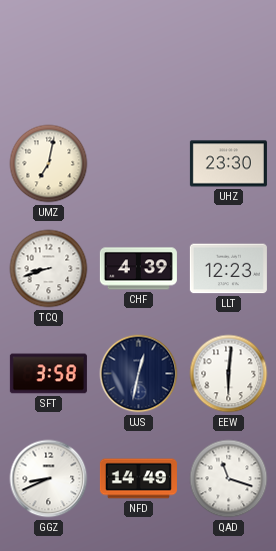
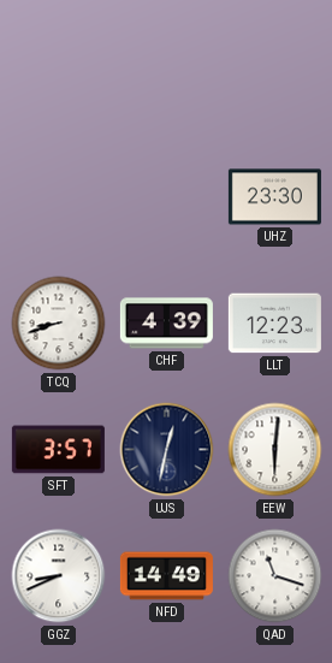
UMZ: 7:02 -> none (49, 164)
SFT: 3:58 -> 3:57 (58, 450)
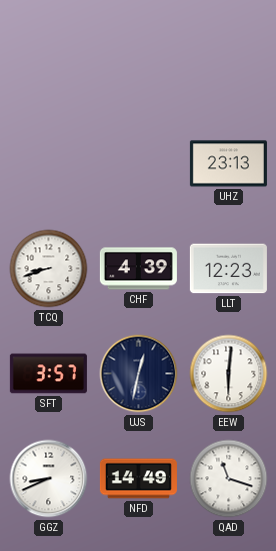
UHZ: 23:30 -> 23:13 (228, 164)
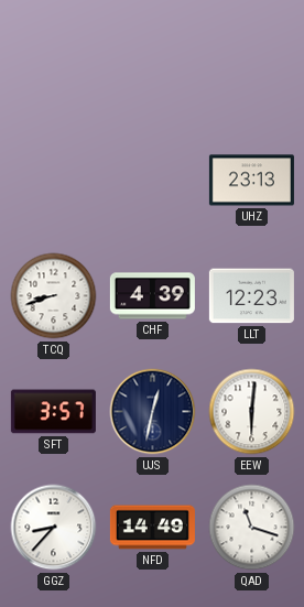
GGZ: 8:41 -> 8:37 (54, 528)
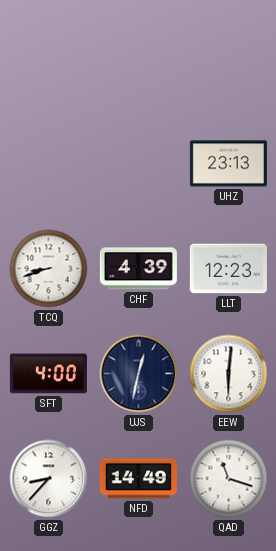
SFT: 3:57 -> 4:00 (48, 374)
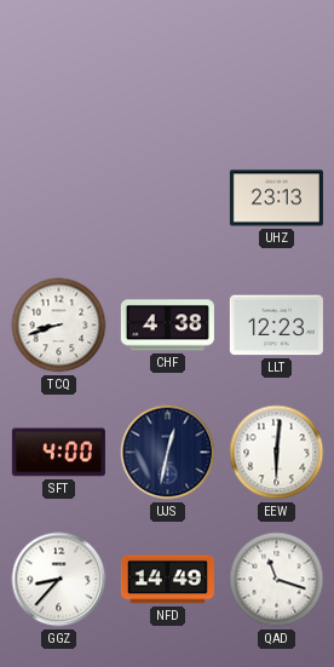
CHF: 4:39 -> 4:38 (167, 326)
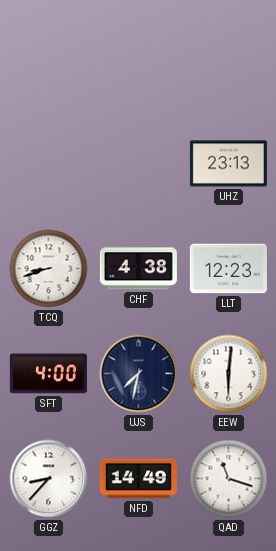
UJS: 12:32 -> 7:32 (139, 374)
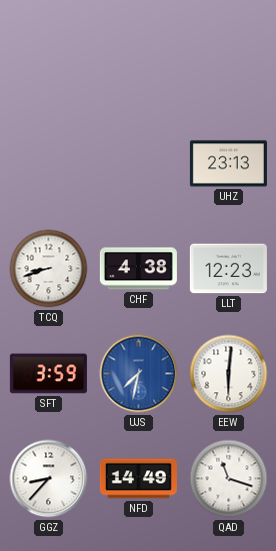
SFT: 4:00 -> 3:59 (48, 374)
UJS dial: navy -> blue (139, 374)
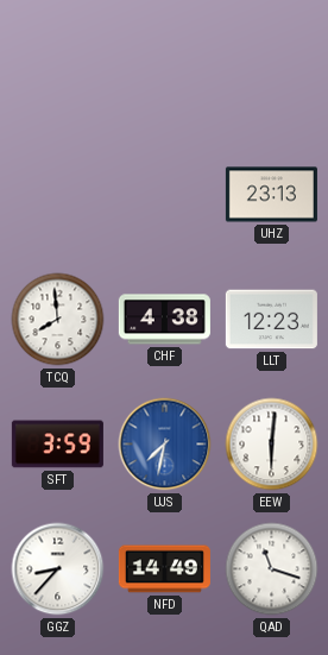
TCQ: 8:42 -> 7:59 (58, 320)
